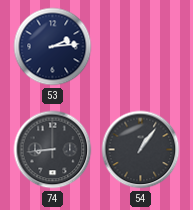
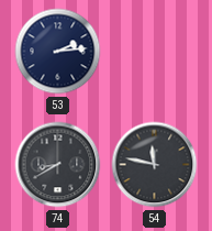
74: 8:44 -> 8:40 (58, 165)
54: 1:06 -> 11:47 (155, 165)
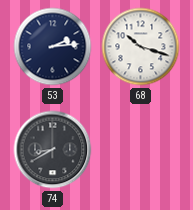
68: none -> 10:18 (141, 47)
54: 11:47 -> none (155, 165)
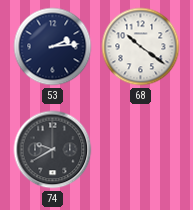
68: 10:18 -> 10:21 (141, 47)
74: 8:40 -> 9:40 (53, 150)
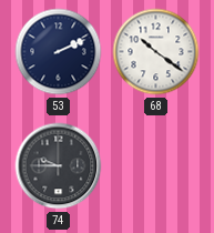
53: 2:14 -> 2:11 (59, 52)
74: 9:40 -> 9:45 (59, 166)
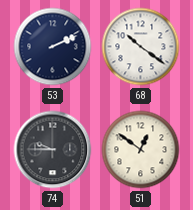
51: none -> 12:51 (141, 150)
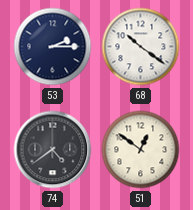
53: 2:11 -> 2:15 (53, 47)
74: 9:45 -> 4:39 (53, 150)
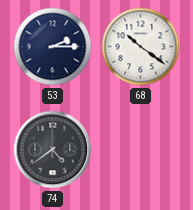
51: 12:51 -> none (141, 150)
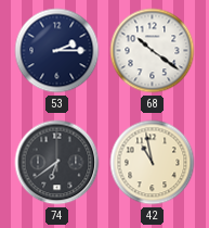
74: 4:39 -> 6:39 (57, 163)
42: none -> 10:58 (153, 163)
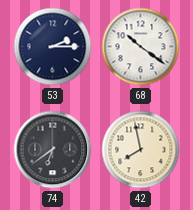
42: 10:58 -> 7:58 (141, 150)
